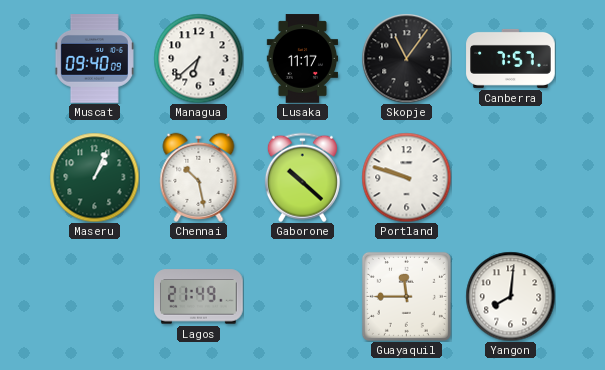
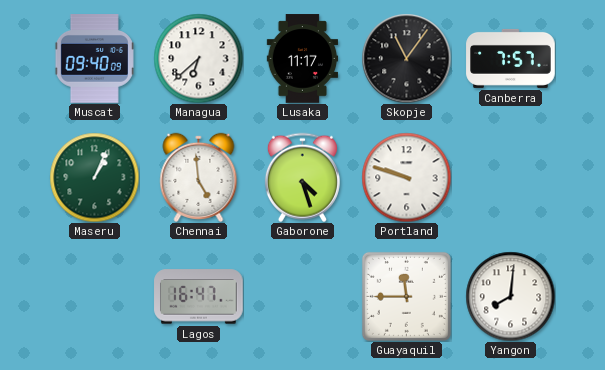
Chennai: 10:28 -> 4:59 (199, 177)
Gaborone: 10:22 -> 4:27 (302, 177)
Lagos: 21:49 -> 16:47 (199, 297)
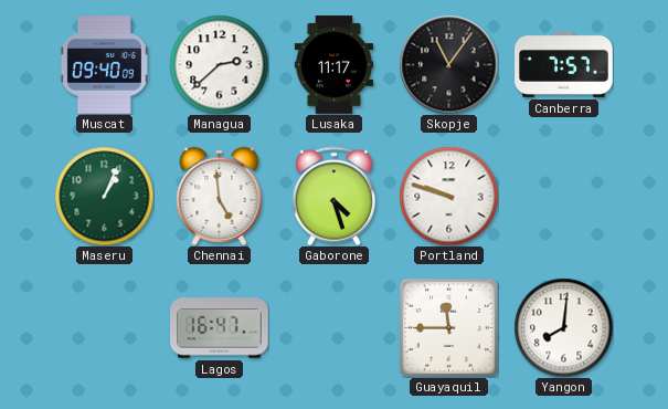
Managua: 6:38 -> 2:38 (219, 64)
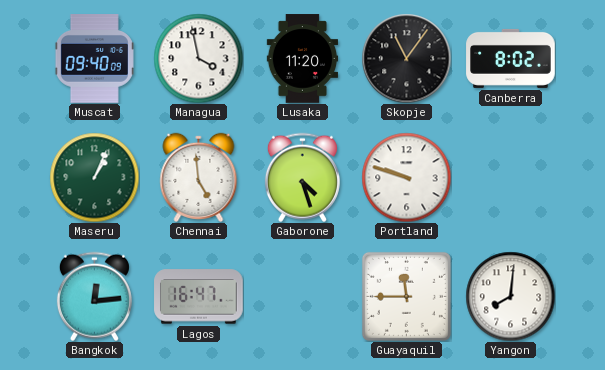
Managua: 2:38 -> 3:58 (198, 58)
Lusaka: 11:17 -> 11:20 (303, 59)
Canberra: 7:57 -> 8:02 (511, 58)
Bangkok: none -> 12:14 (94, 296)
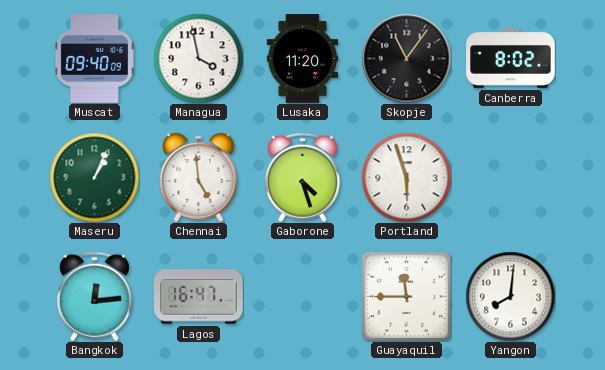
Portland: 9:48 -> 5:57 (406, 177)
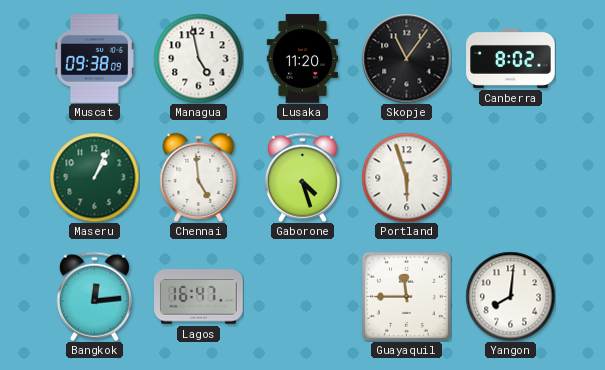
Muscat: 09:40 -> 09:38 (94, 59)
Managua: 3:58 -> 4:58 (198, 58)
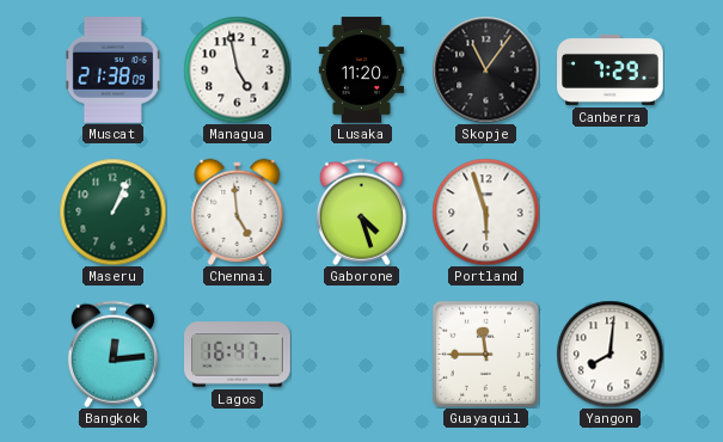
Muscat: 09:38 -> 21:38 (112, 70)
Canberra: 8:02 -> 7:29 (611, 69)
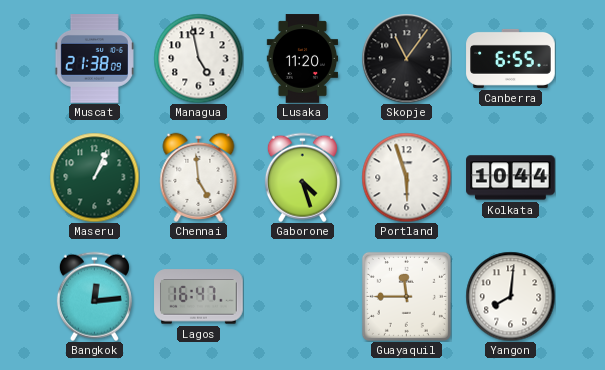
Canberra: 7:29 -> 6:55 (511, 58)
Kolkata: none -> 10:44 (511, 178)
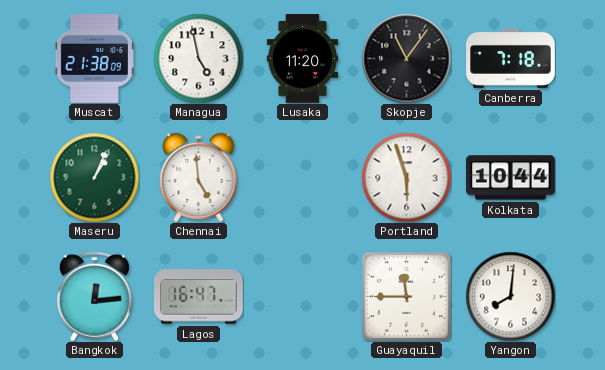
Canberra: 6:55 -> 7:18 (511, 58)
Gaborone: 4:27 -> none (302, 177)
